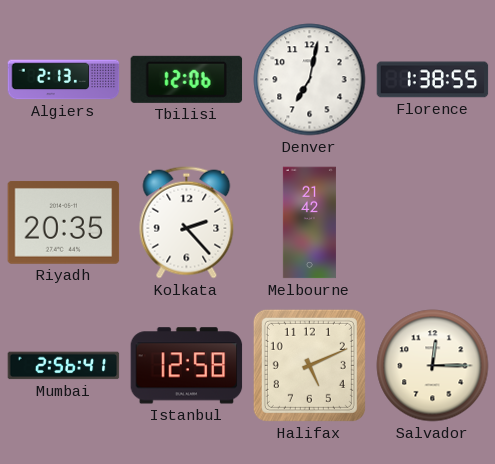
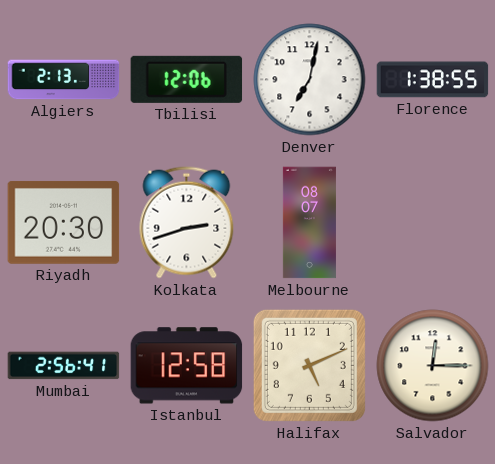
Riyadh: 20:35 -> 20:30 (64, 222)
Kolkata: 2:23 -> 2:42 (187, 223)
Melbourne: 21:42 -> 08:07 (309, 223)
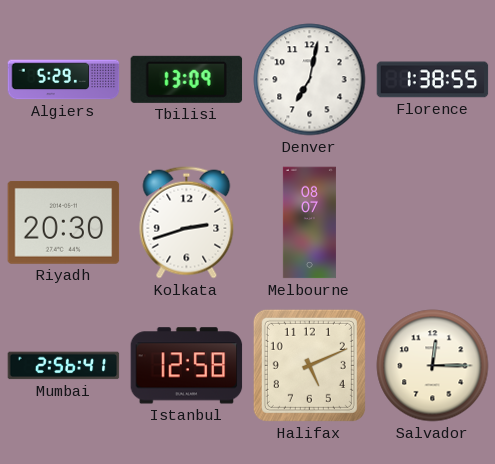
Algiers: 2:13 -> 5:29 (64, 80)
Tbilisi: 12:06 -> 13:09 (187, 79)
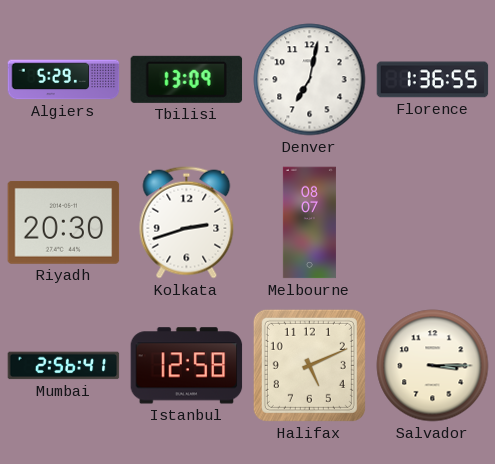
Florence: 1:38 -> 1:36 (433, 80)
Salvador: 12:15 -> 3:15 (433, 366)
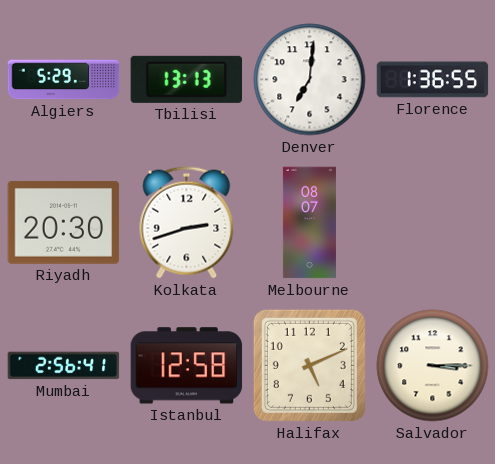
Tbilisi: 13:09 -> 13:13 (187, 79)
Denver: 7:02 -> 7:01 (310, 80)
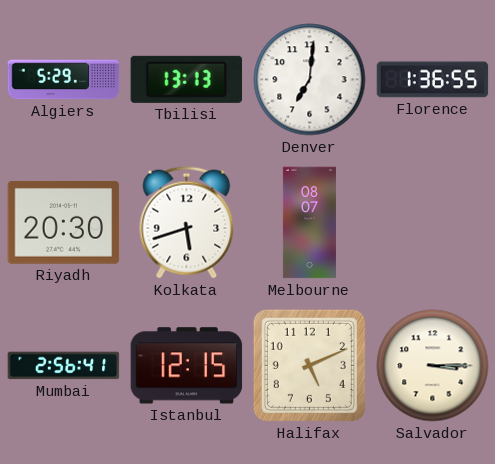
Kolkata: 2:42 -> 5:42 (187, 223)
Istanbul: 12:58 -> 12:15 (187, 366)
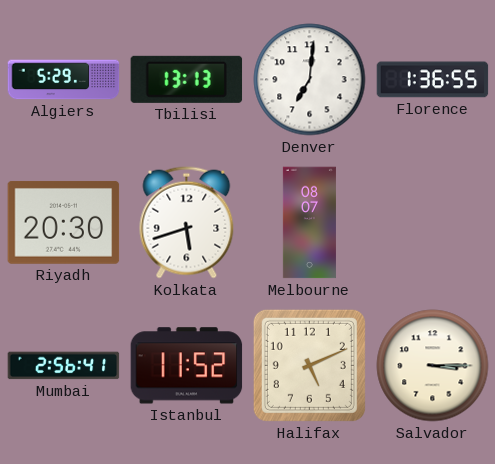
Istanbul: 12:15 -> 11:52 (187, 366)
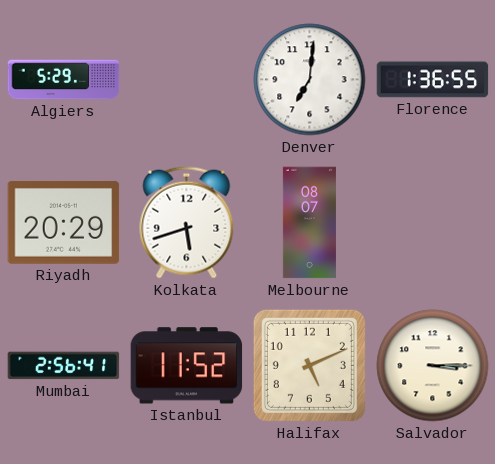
Tbilisi: 13:13 -> none (187, 79)
Riyadh: 20:30 -> 20:29 (64, 222)
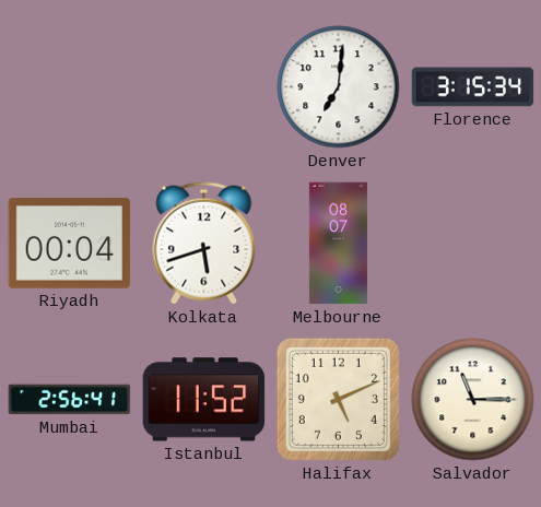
Algiers: 5:29 -> none (64, 80)
Florence: 1:36 -> 3:15 (473, 87)
Riyadh: 20:29 -> 00:04 (70, 243)
Salvador: 3:15 -> 11:15 (473, 400)
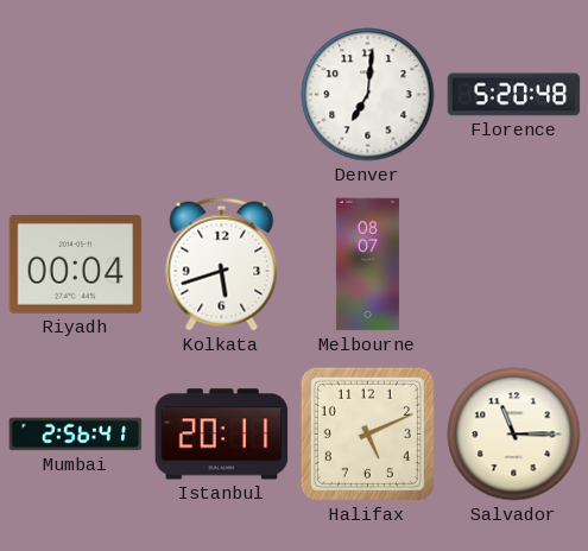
Florence: 3:15 -> 5:20 (514, 95)
Istanbul: 11:52 -> 20:11 (222, 435)
